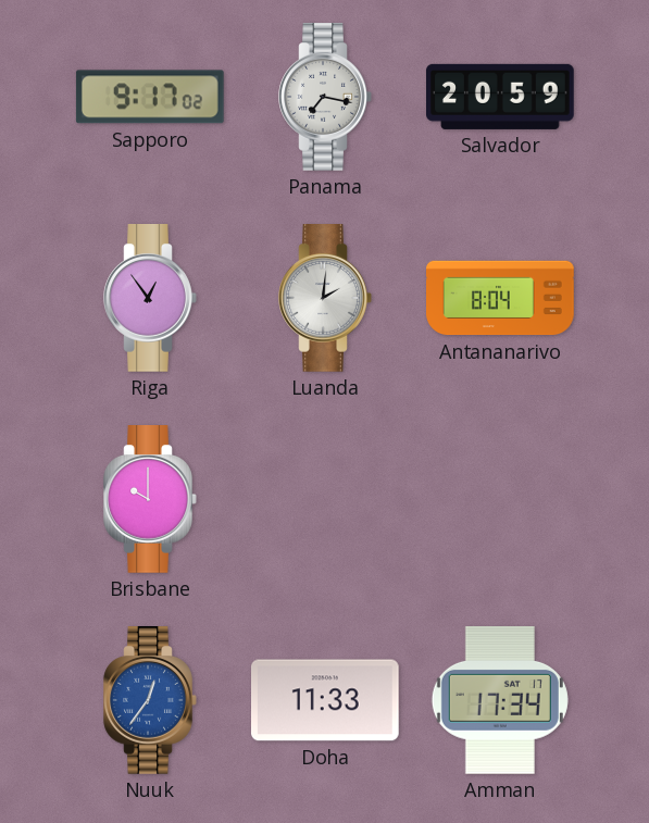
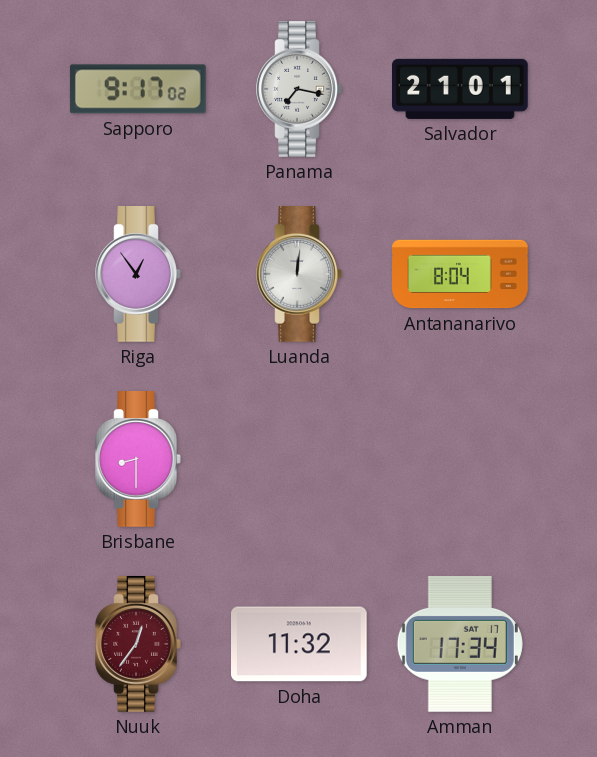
Salvador: 20:59 -> 21:01 (461, 89)
Luanda: 2:01 -> 12:01 (299, 275)
Brisbane: 10:00 -> 8:30 (138, 460)
Nuuk dial: blue -> burgundy (138, 645)
Doha: 11:33 -> 11:32 (300, 644)
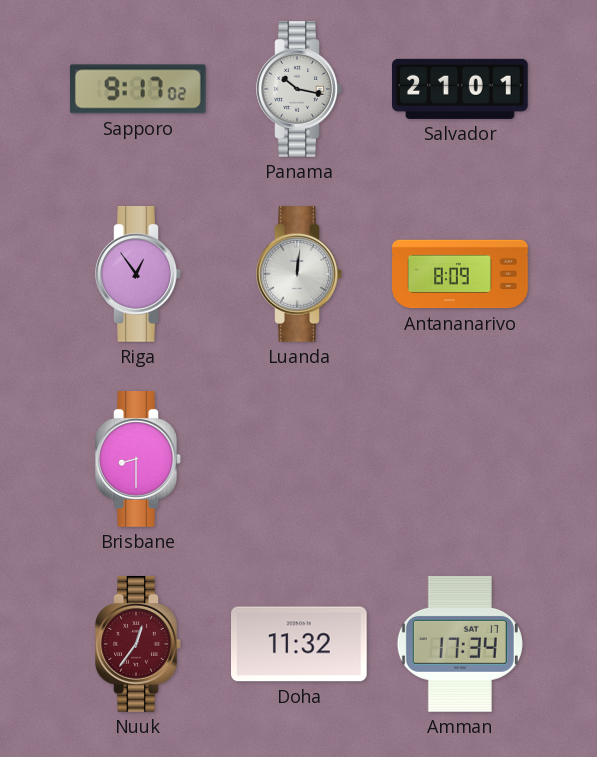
Panama: 7:17 -> 10:17 (299, 90)
Antananarivo: 8:04 -> 8:09 (460, 274)
